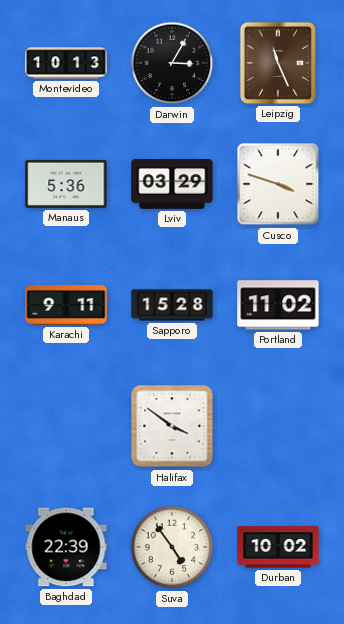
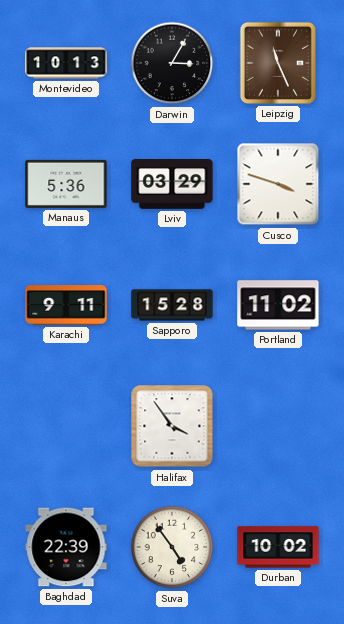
Halifax: 3:51 -> 3:54 (172, 426)
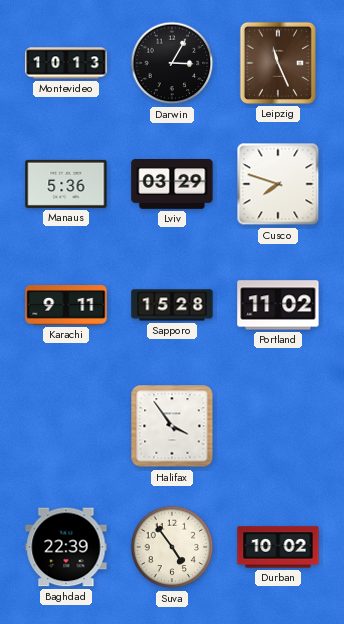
Cusco: 3:48 -> 7:48 (278, 184)
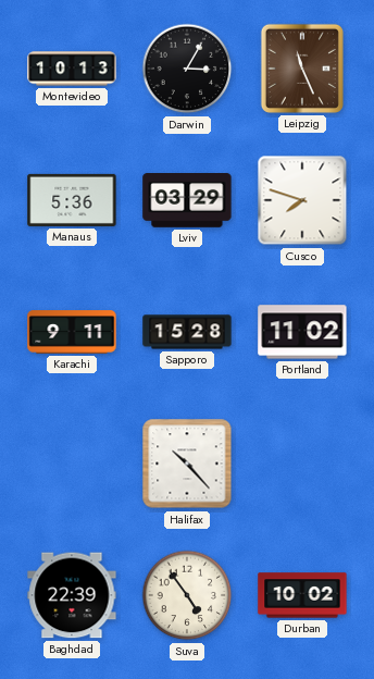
Halifax: 3:54 -> 10:23 (187, 464)
